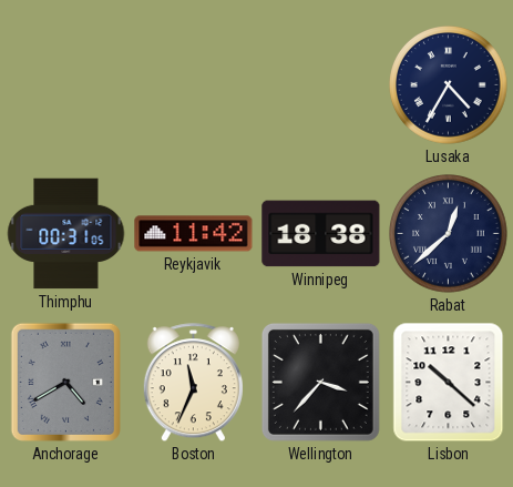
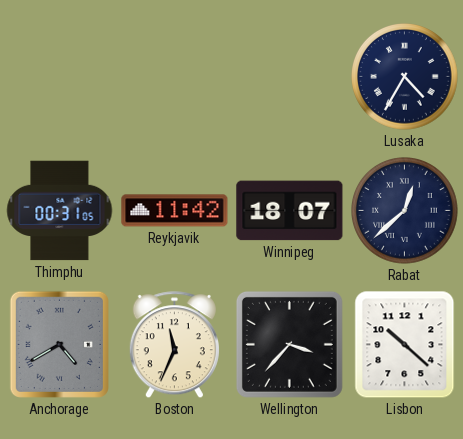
Winnipeg: 18:38 -> 18:07 (290, 211)
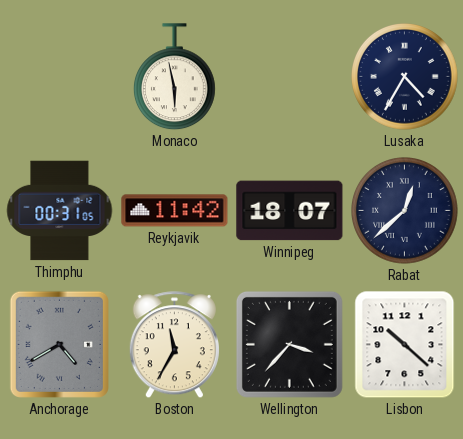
Monaco: none -> 5:58 (174, 77)
Boston: 11:34 -> 11:35 (174, 345)
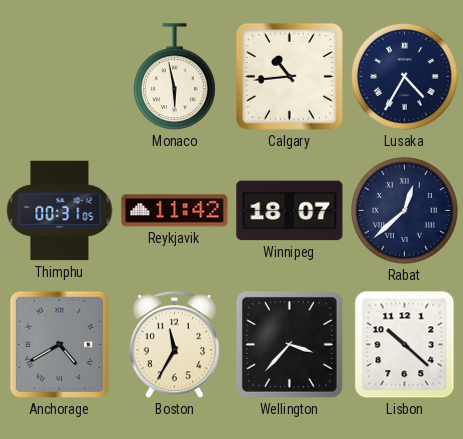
Calgary: none -> 10:44 (289, 76)
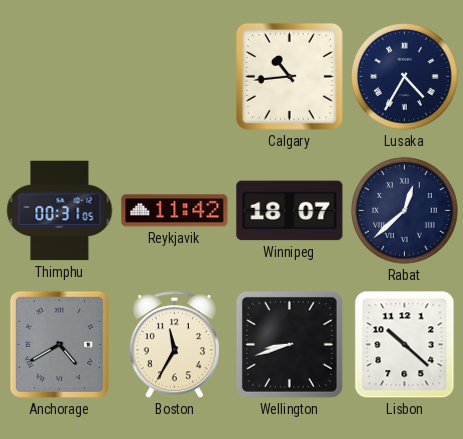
Monaco: 5:58 -> none (174, 77)
Wellington: 3:37 -> 8:42 (289, 344)
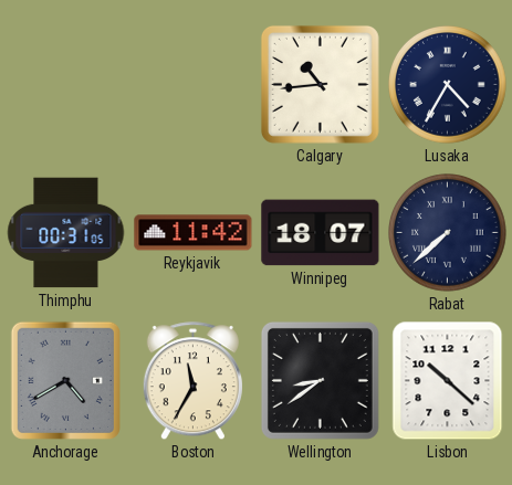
Rabat: 12:38 -> 7:38 (448, 233)
Wellington: 8:42 -> 8:39 (320, 380)
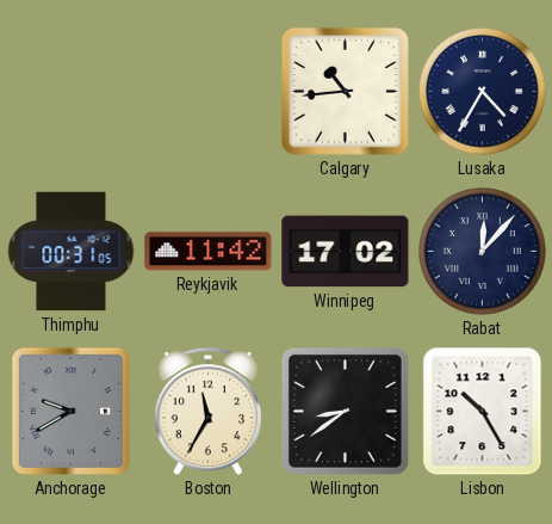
Winnipeg: 18:07 -> 17:02 (346, 252)
Rabat: 7:38 -> 12:07 (483, 252)
Anchorage: 4:40 -> 9:40 (70, 411)
Lisbon: 10:22 -> 10:25 (483, 412)
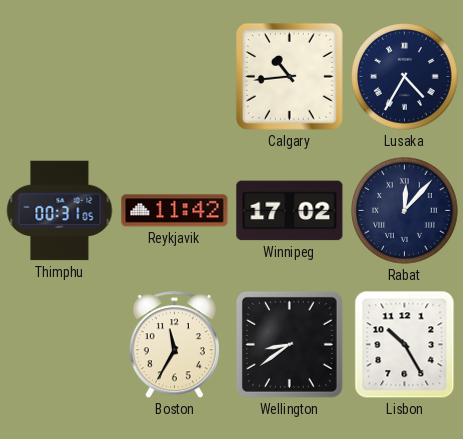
Anchorage: 9:40 -> none (70, 411)
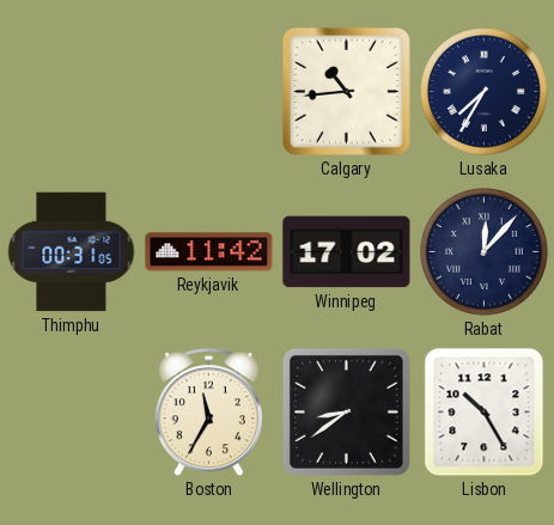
Lusaka: 4:35 -> 7:35 (485, 92)
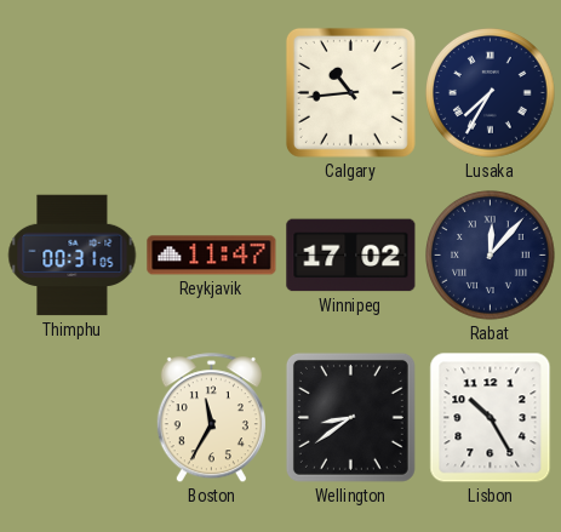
Reykjavik: 11:42 -> 11:47 (212, 256)
